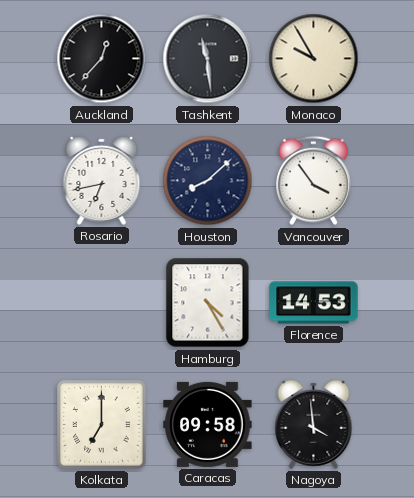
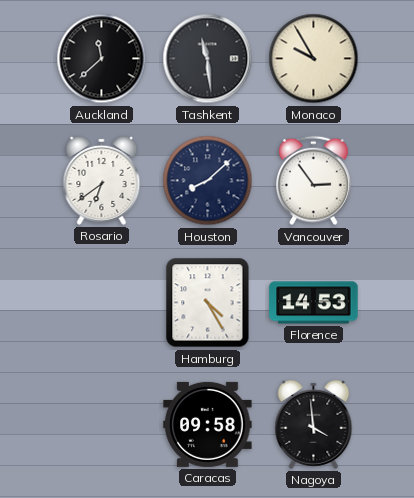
Auckland: 12:37 -> 11:38 (102, 59)
Rosario: 6:43 -> 6:39 (102, 180)
Vancouver: 3:54 -> 2:54 (313, 181)
Kolkata: 7:00 -> none (102, 425)
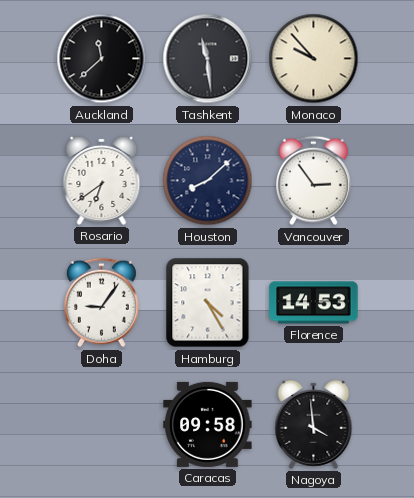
Monaco: 9:55 -> 9:53 (314, 59)
Doha: none -> 9:06 (101, 303)
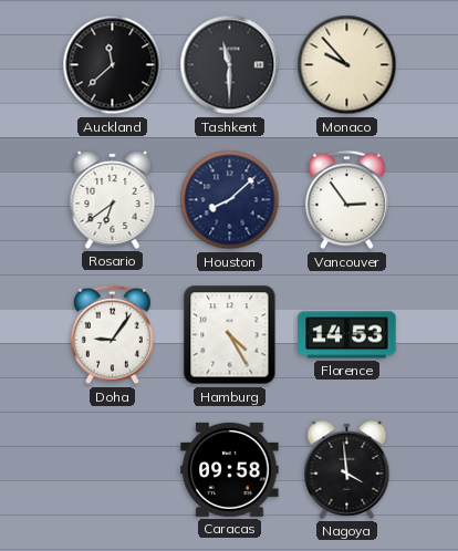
Tashkent: 11:29 -> 11:30 (230, 65)
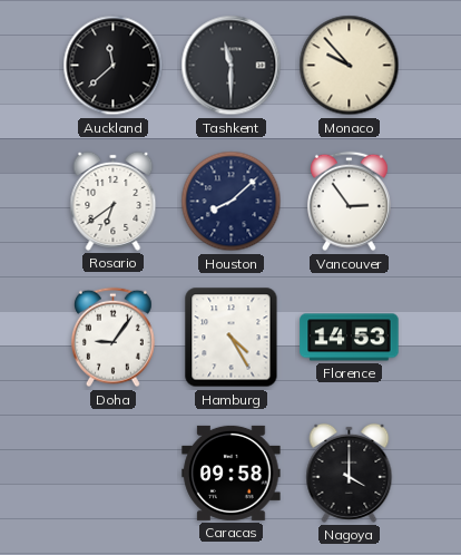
Nagoya: 3:59 -> 4:00 (350, 473)
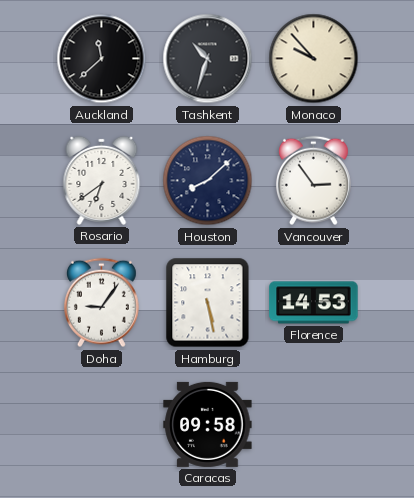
Tashkent: 11:30 -> 10:33 (208, 59)
Hamburg: 4:25 -> 5:28 (208, 303)
Nagoya: 4:00 -> none (350, 473)
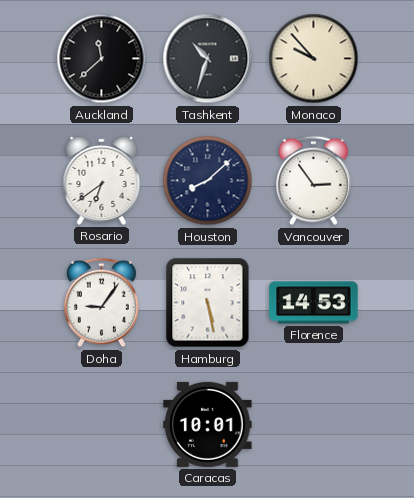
Caracas: 09:58 -> 10:01 (208, 424)
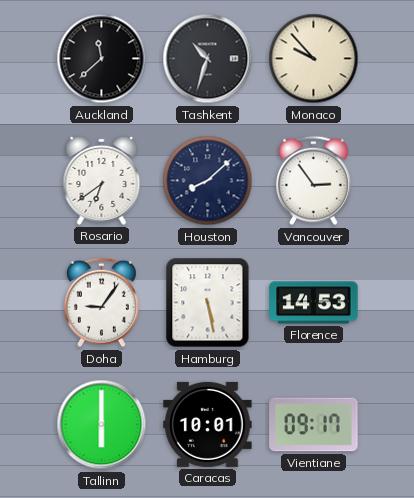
Tallinn: none -> 6:00 (102, 425)
Vientiane: none -> 09:17 (314, 425)
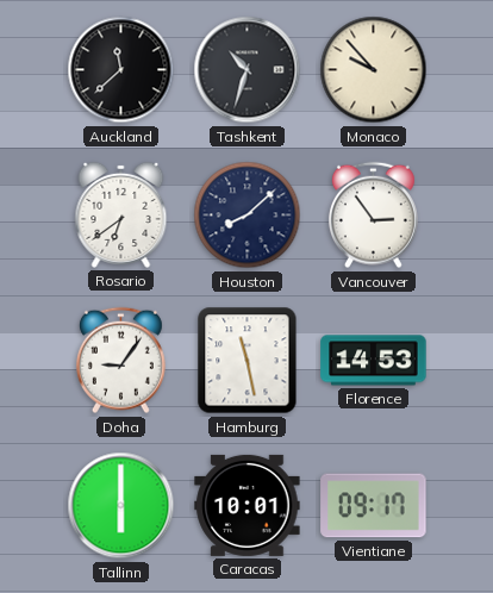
Hamburg: 5:28 -> 11:28 (248, 361)
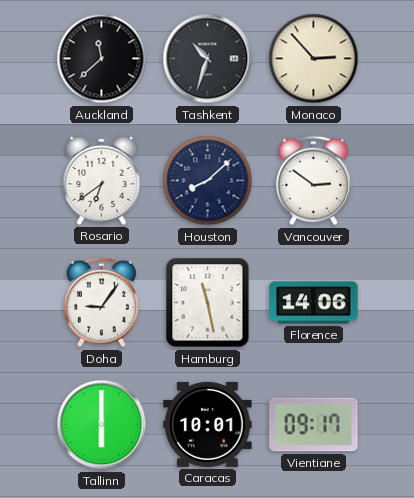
Monaco: 9:53 -> 2:53 (314, 59)
Vancouver: 2:54 -> 2:51 (313, 181)
Florence: 14:53 -> 14:06 (314, 303)
